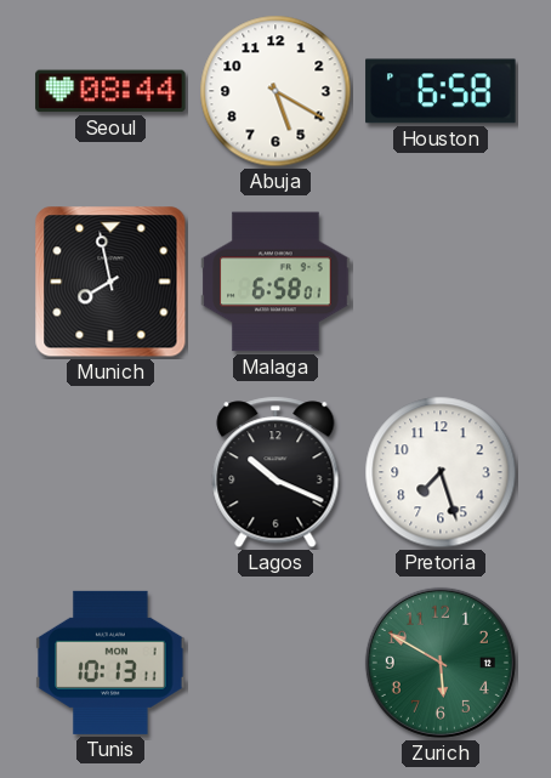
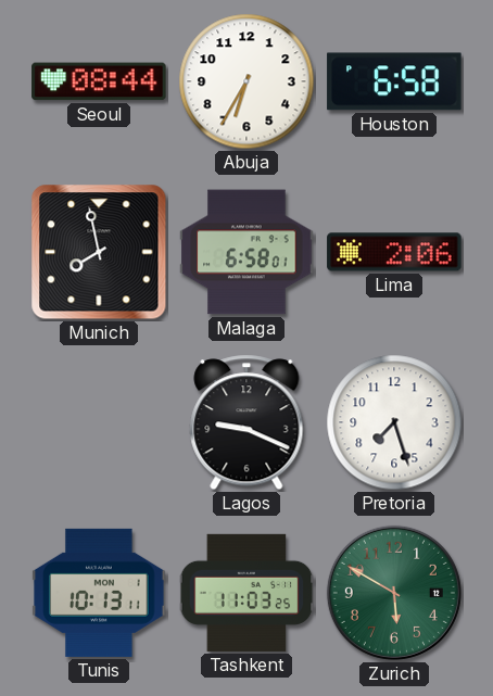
Abuja: 5:20 -> 6:35 (246, 81)
Lima: none -> 2:06 (394, 252)
Lagos: 10:19 -> 9:19 (246, 422)
Tashkent: none -> 11:03 (246, 593)
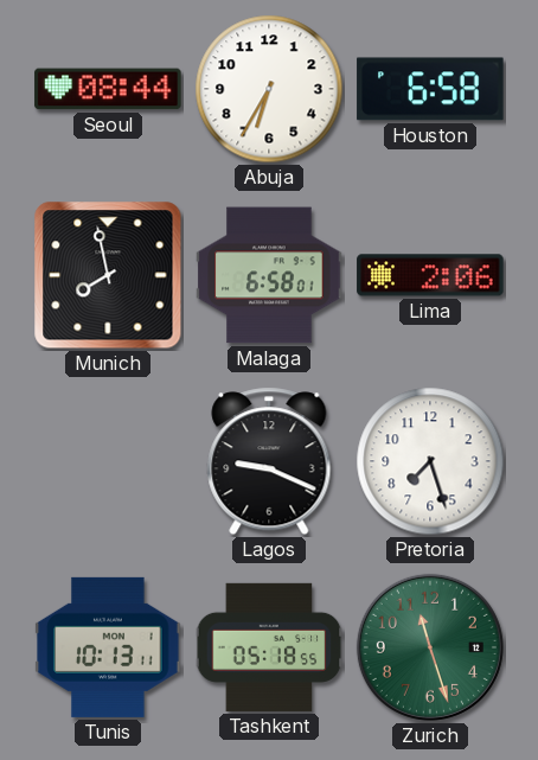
Tashkent: 11:03 -> 05:18 (269, 647)
Zurich: 5:50 -> 11:27 (430, 647)
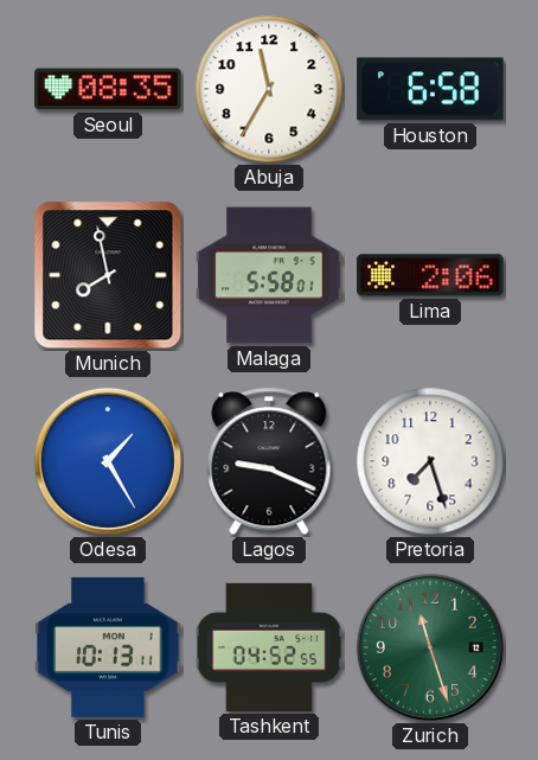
Seoul: 08:44 -> 08:35 (108, 89)
Abuja: 6:35 -> 11:35 (269, 89)
Malaga: 6:58 -> 5:58 (269, 275)
Odesa: none -> 1:25 (108, 461)
Tashkent: 05:18 -> 04:52 (269, 647)
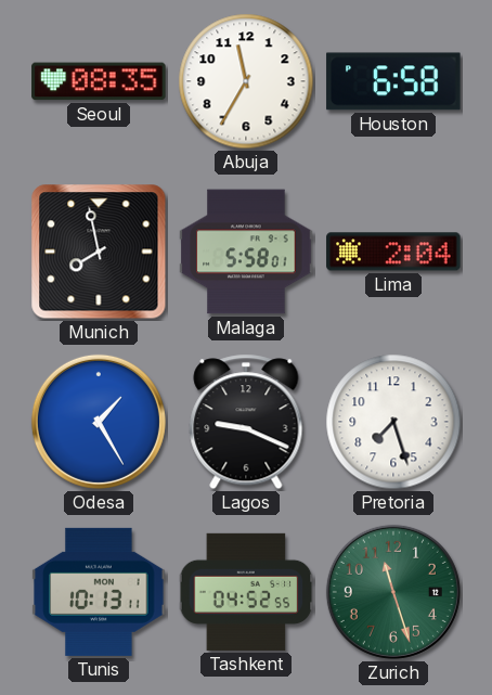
Lima: 2:06 -> 2:04 (393, 252)
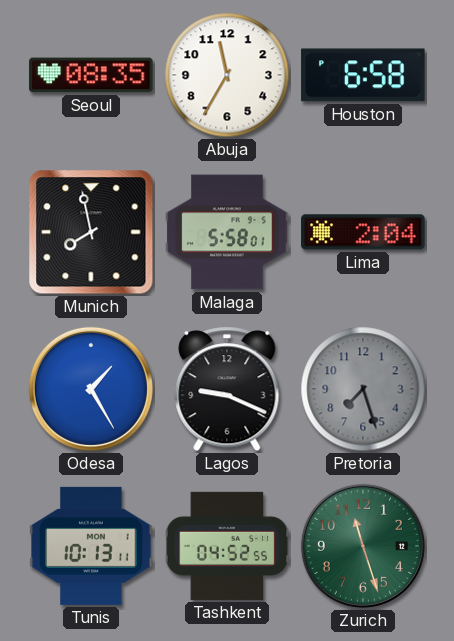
Pretoria dial: white -> grey (363, 389)
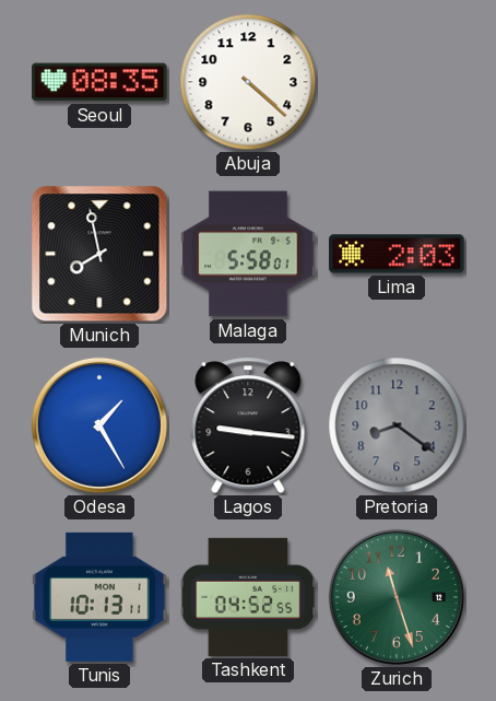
Abuja: 11:35 -> 4:22 (248, 82)
Houston: 6:58 -> none (363, 75)
Lima: 2:04 -> 2:03 (397, 254)
Lagos: 9:19 -> 9:16 (248, 425)
Pretoria: 7:27 -> 8:21 (397, 425)
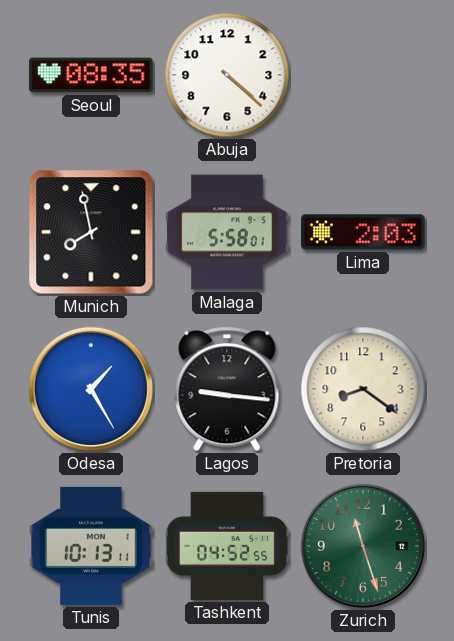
Pretoria dial: grey -> cream (363, 389)
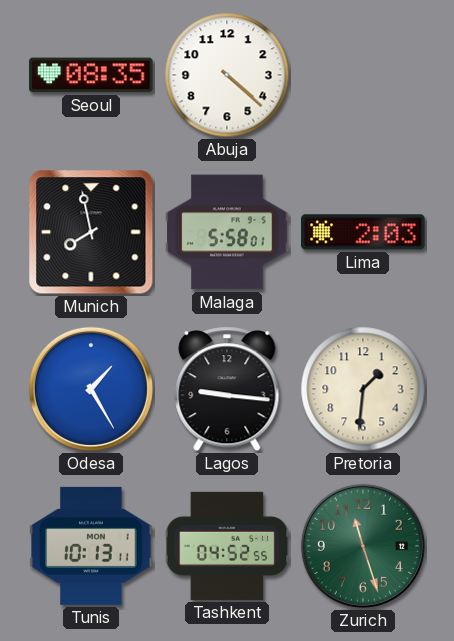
Pretoria: 8:21 -> 1:31 (363, 389)
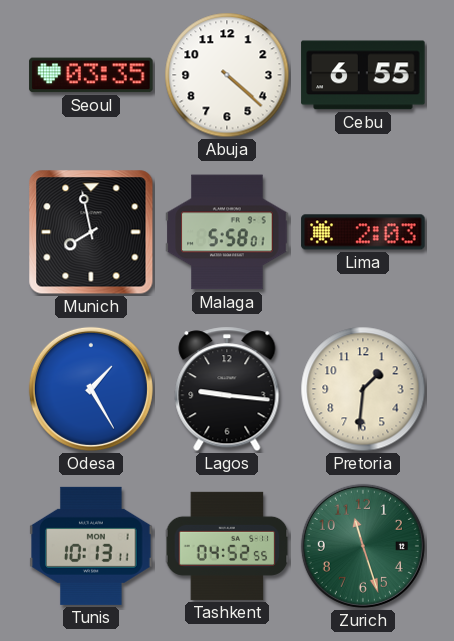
Seoul: 08:35 -> 03:35 (91, 75)
Cebu: none -> 6:55 (363, 75)
